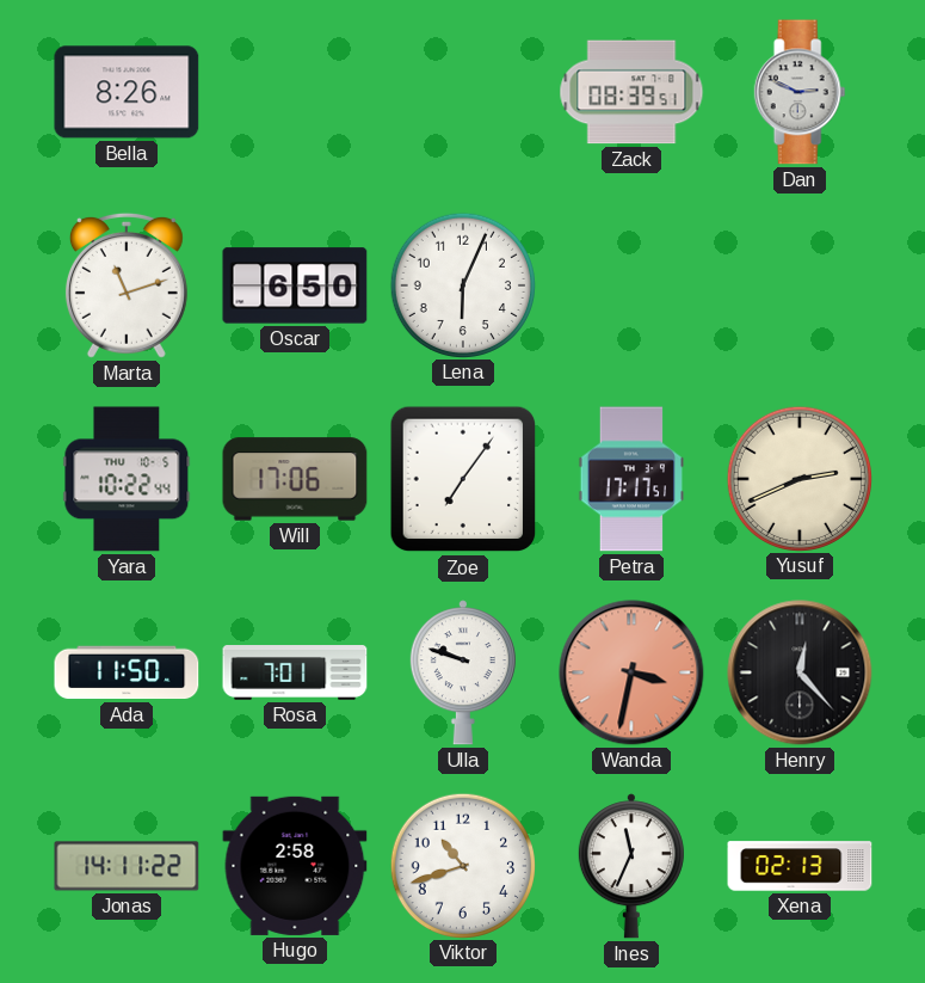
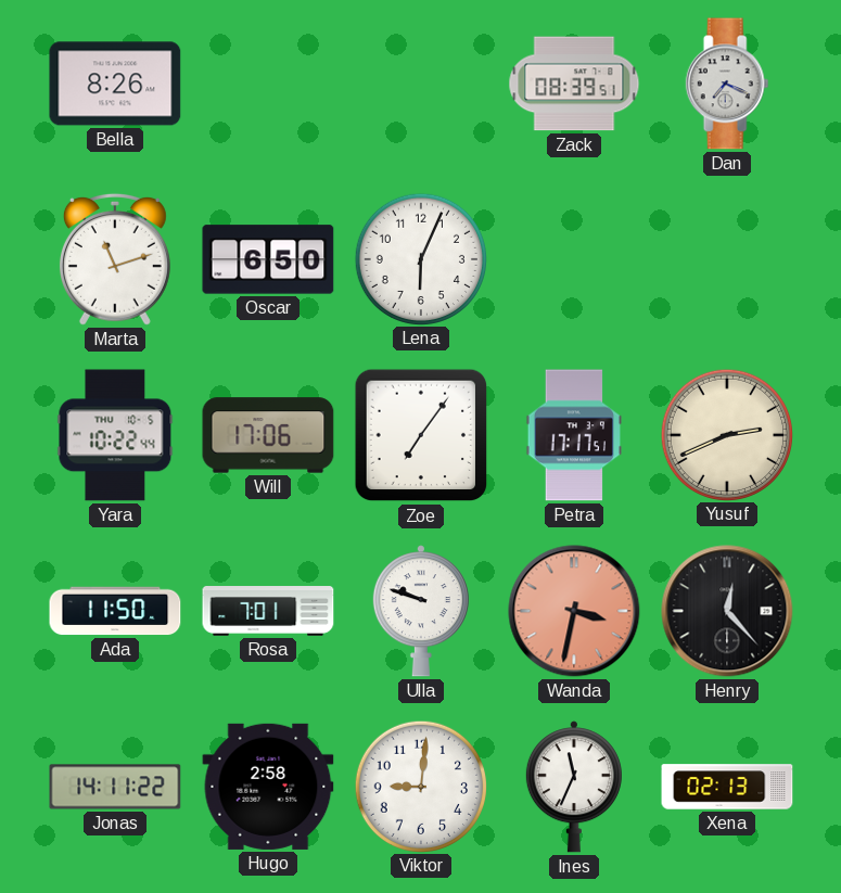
Dan: 2:49 -> 7:19 (727, 84)
Viktor: 10:42 -> 9:01 (420, 786)
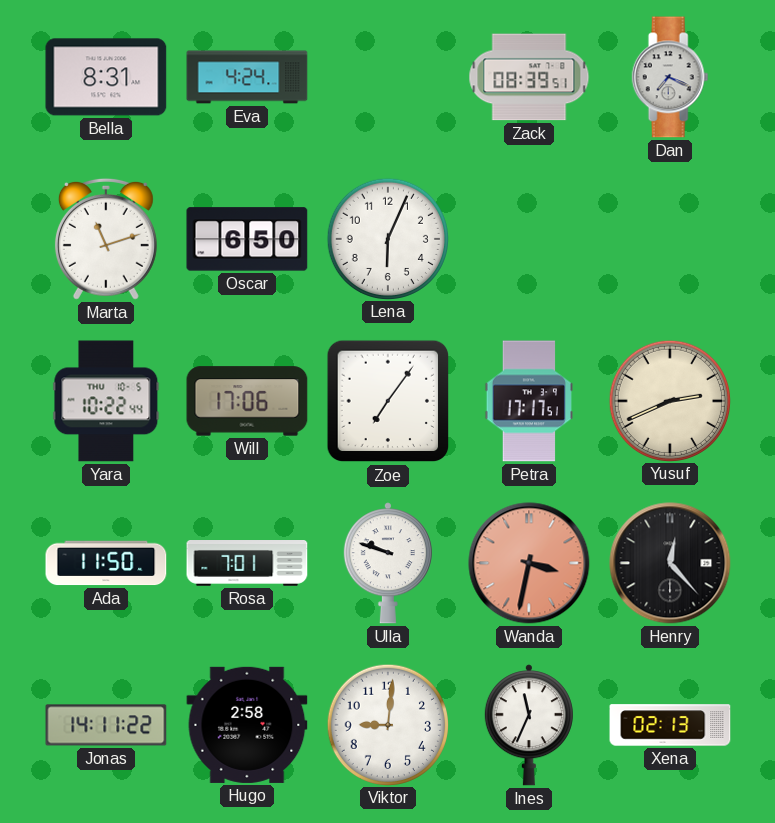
Bella: 8:26 -> 8:31 (106, 77)
Eva: none -> 4:24 (247, 77)
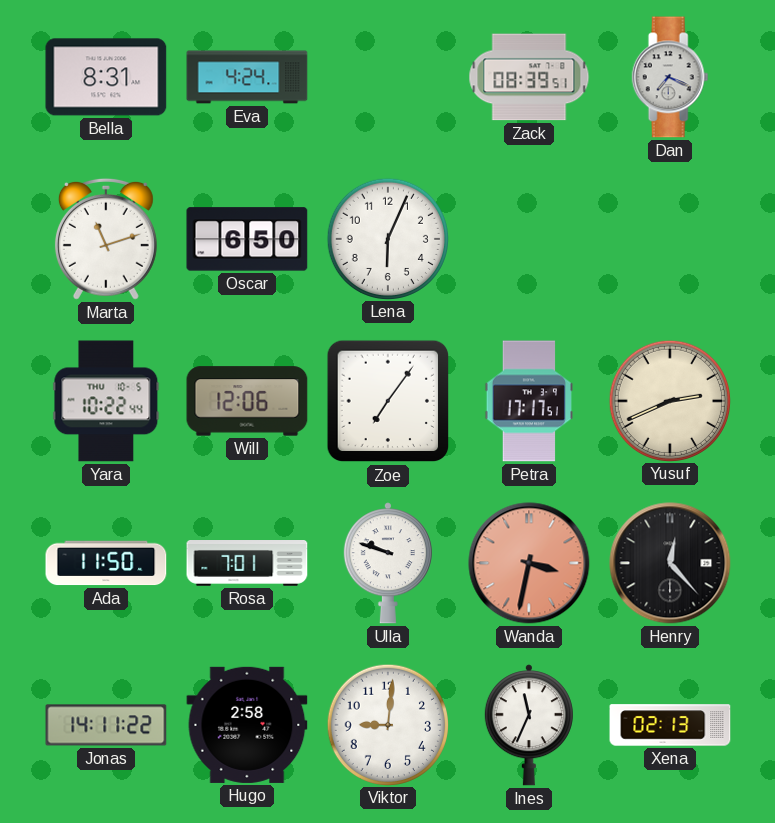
Will: 17:06 -> 12:06 (247, 401)
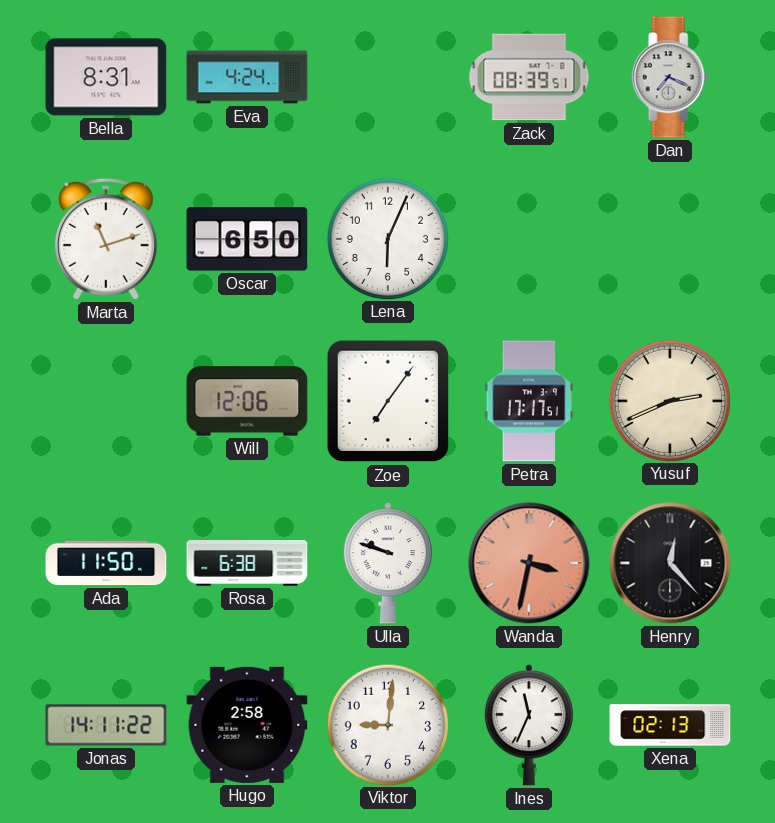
Yara: 10:22 -> none (106, 401)
Rosa: 7:01 -> 6:38 (247, 564)
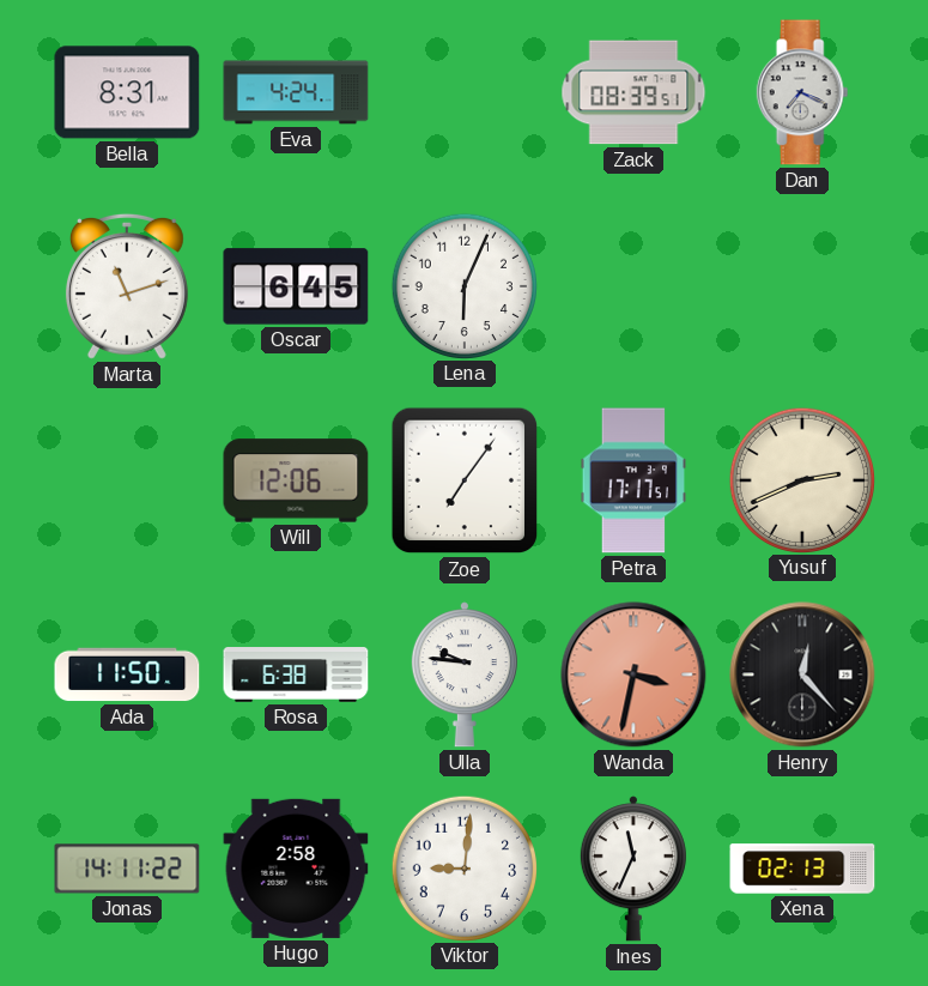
Oscar: 6:50 -> 6:45 (296, 286)
Ulla: 9:48 -> 9:46 (465, 675)
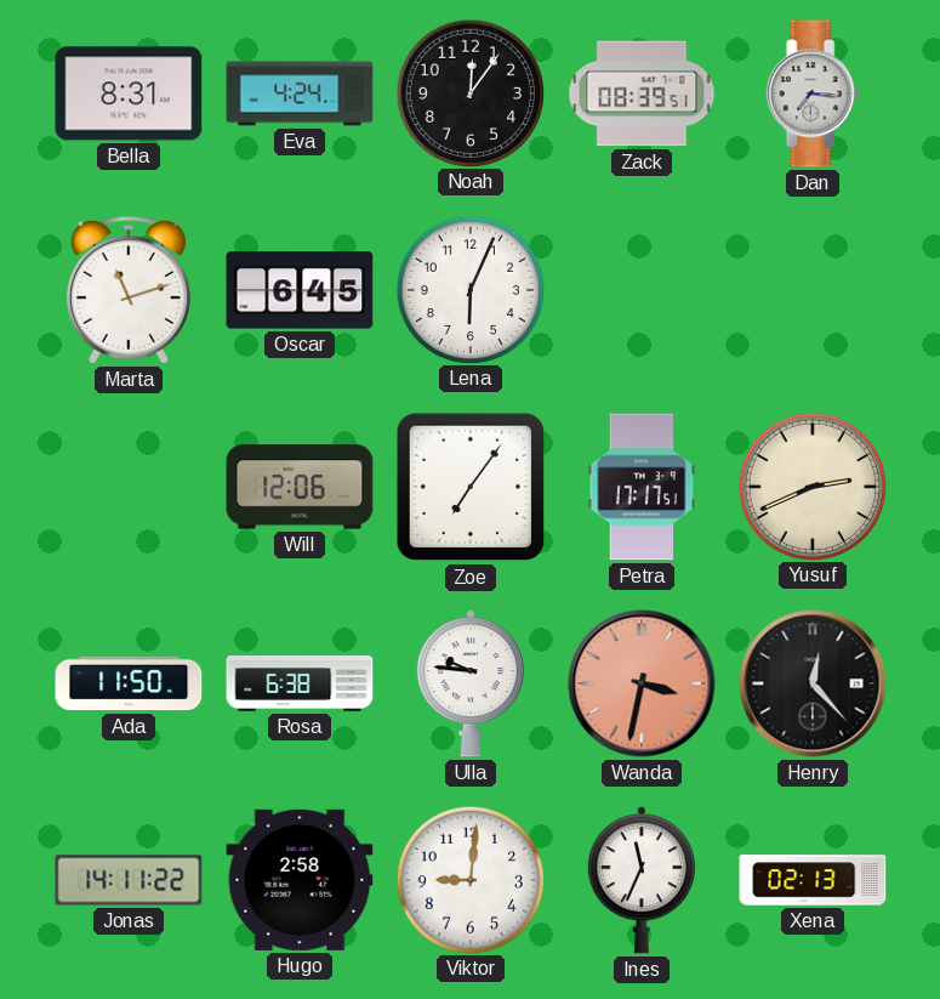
Noah: none -> 12:06 (469, 92)
Dan: 7:19 -> 7:16 (813, 93)
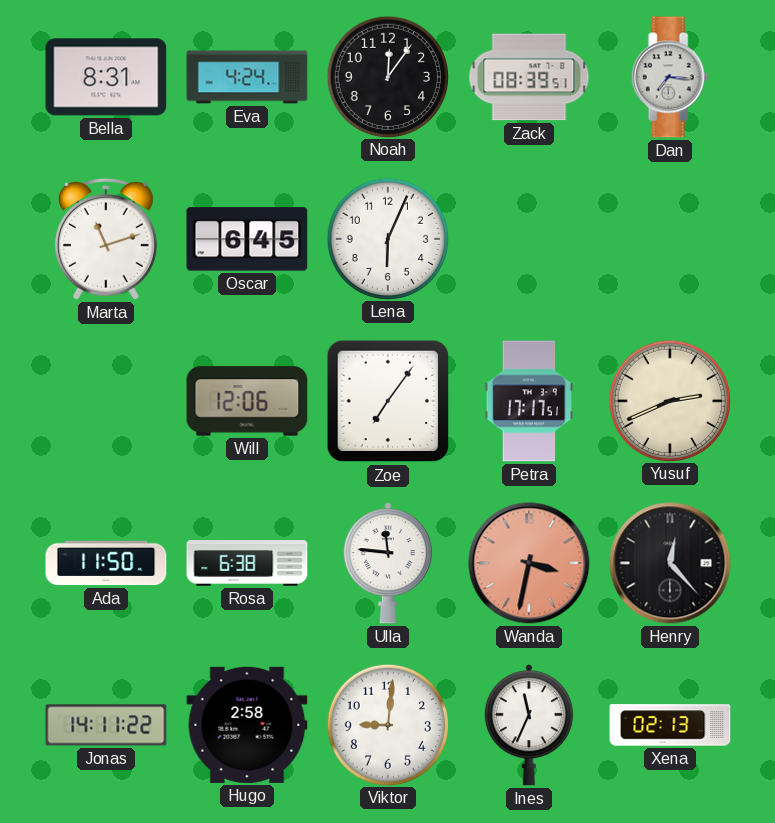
Ulla: 9:46 -> 11:46 (388, 563)
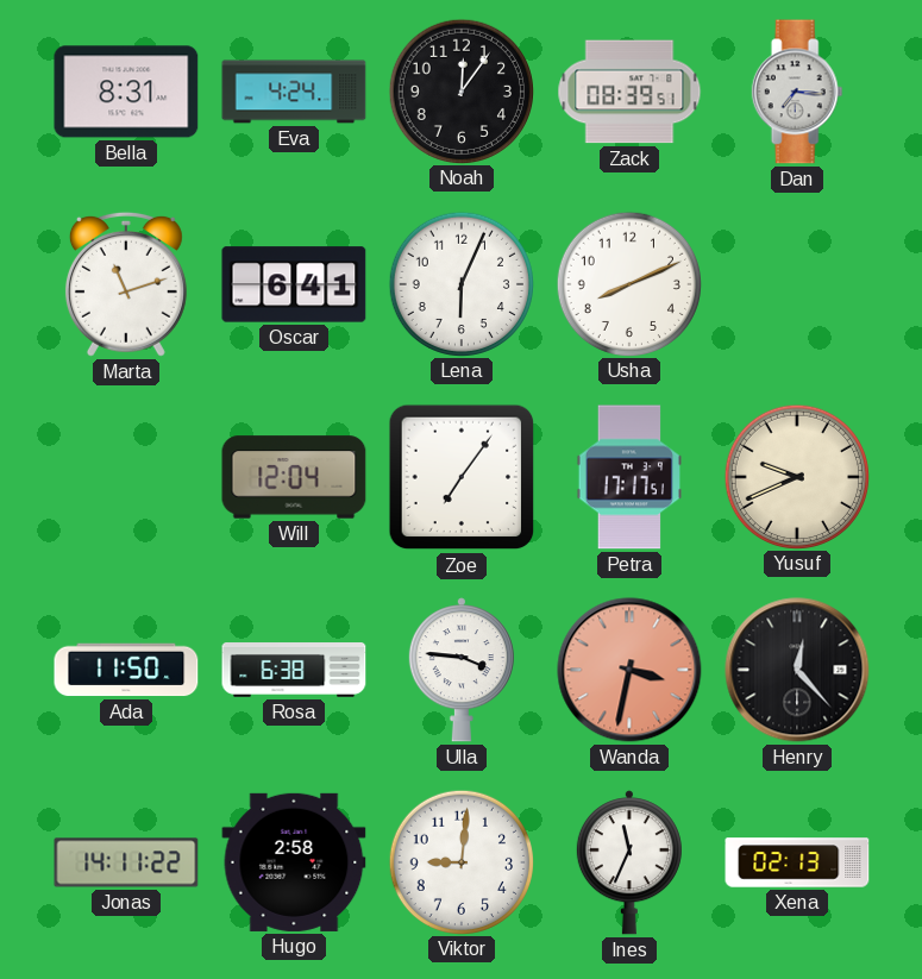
Oscar: 6:45 -> 6:41 (294, 284)
Usha: none -> 8:11 (628, 283)
Will: 12:06 -> 12:04 (294, 477)
Yusuf: 2:41 -> 9:41 (796, 476)
Ulla: 11:46 -> 3:46 (462, 670)
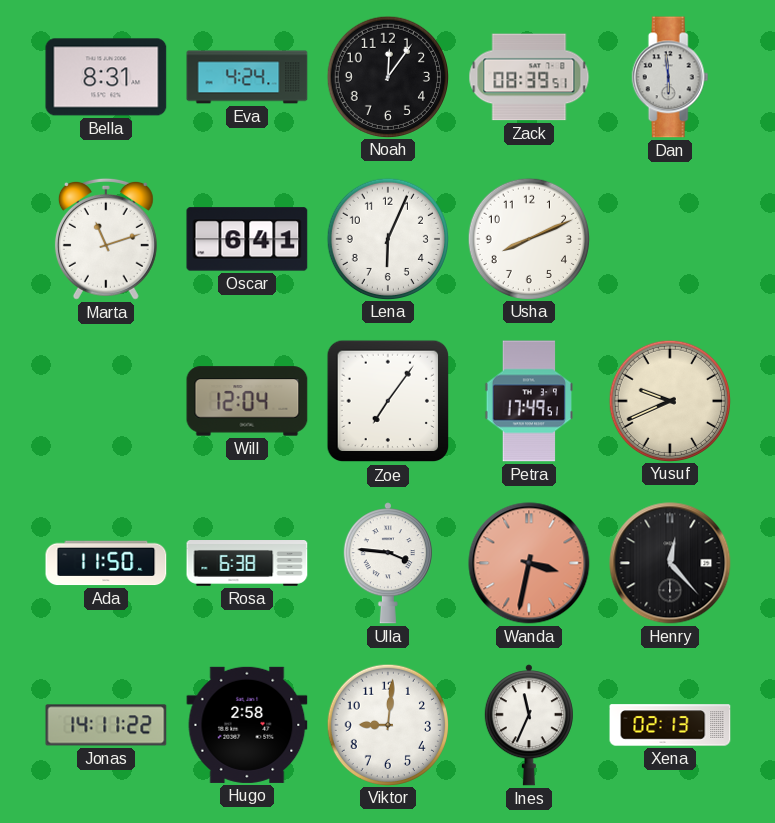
Dan: 7:16 -> 5:59 (670, 77)
Petra: 17:17 -> 17:49 (528, 401)
